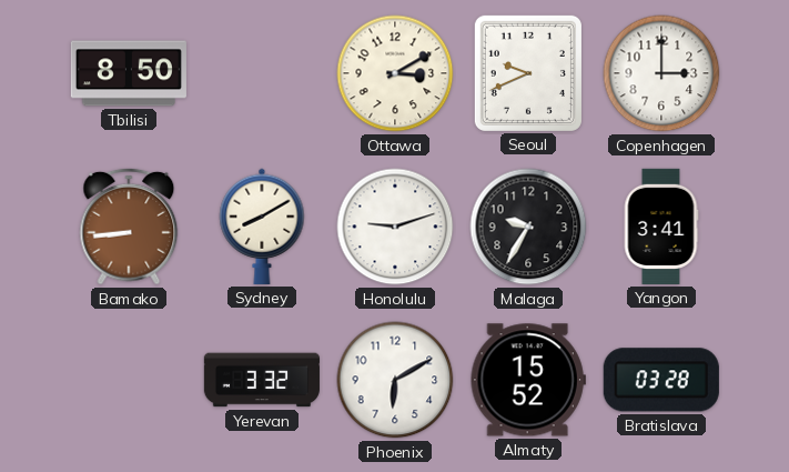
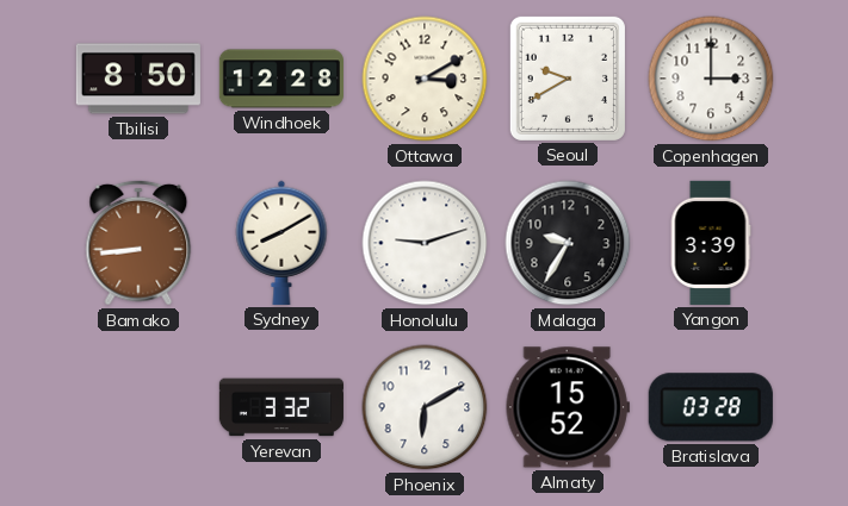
Windhoek: none -> 12:28 (281, 79)
Seoul: 9:41 -> 9:40 (568, 79)
Yangon: 3:41 -> 3:39 (711, 243)
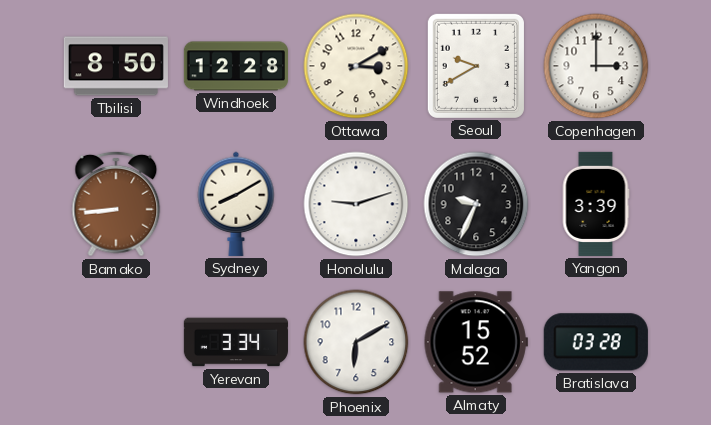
Malaga: 9:35 -> 9:34 (476, 204)
Yerevan: 3:32 -> 3:34 (236, 342)
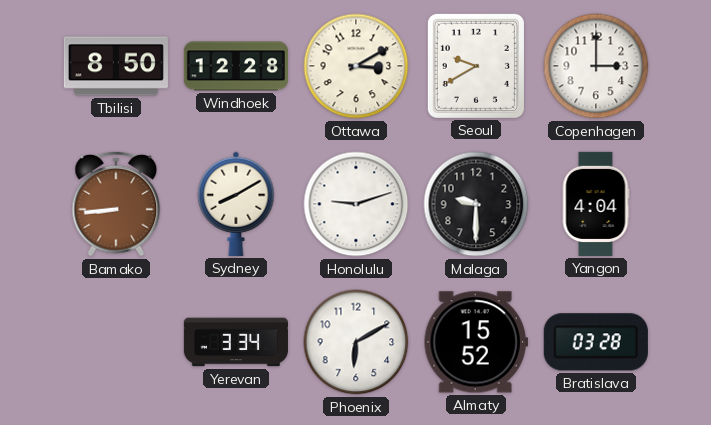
Malaga: 9:34 -> 9:30 (476, 204)
Yangon: 3:39 -> 4:04 (596, 204)
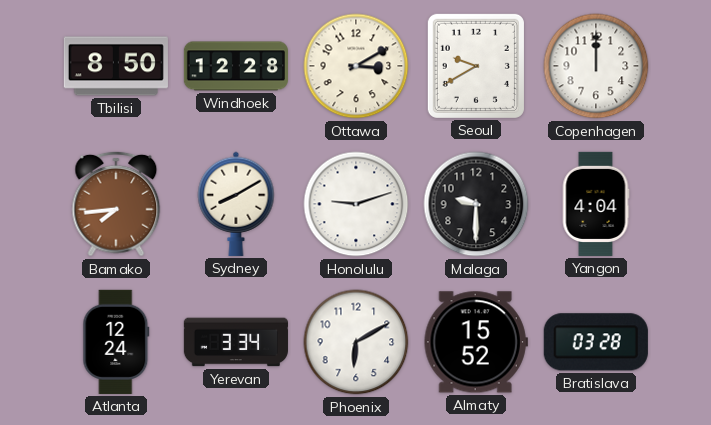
Copenhagen: 3:00 -> 12:00 (596, 66)
Bamako: 8:44 -> 7:44 (116, 204)
Atlanta: none -> 12:24 (116, 342)
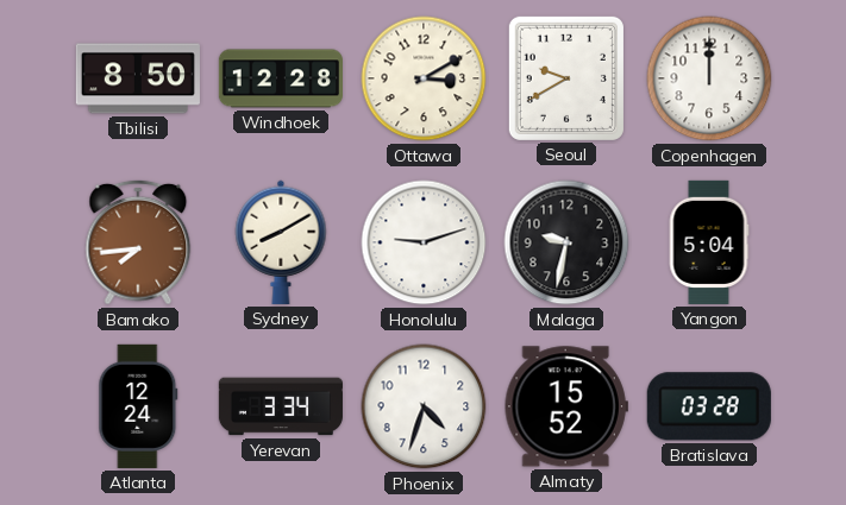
Malaga: 9:30 -> 9:32 (566, 242)
Yangon: 4:04 -> 5:04 (709, 242)
Phoenix: 6:10 -> 4:33 (424, 406)
